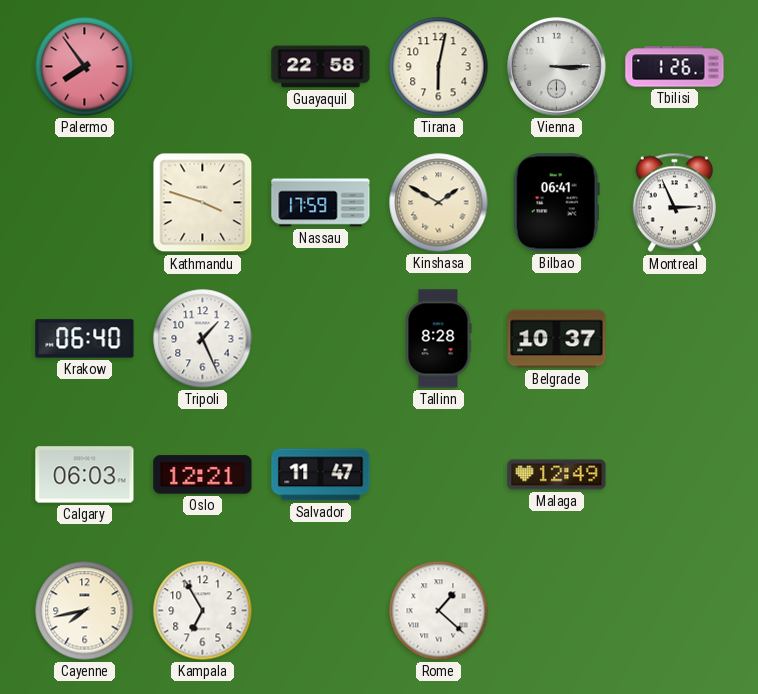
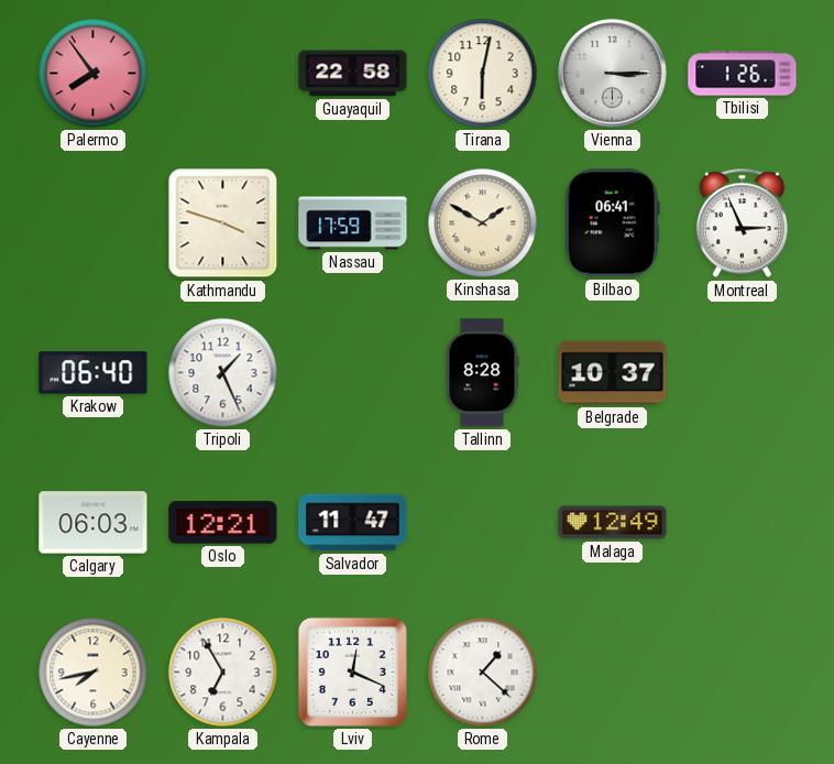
Lviv: none -> 12:19 (352, 672)
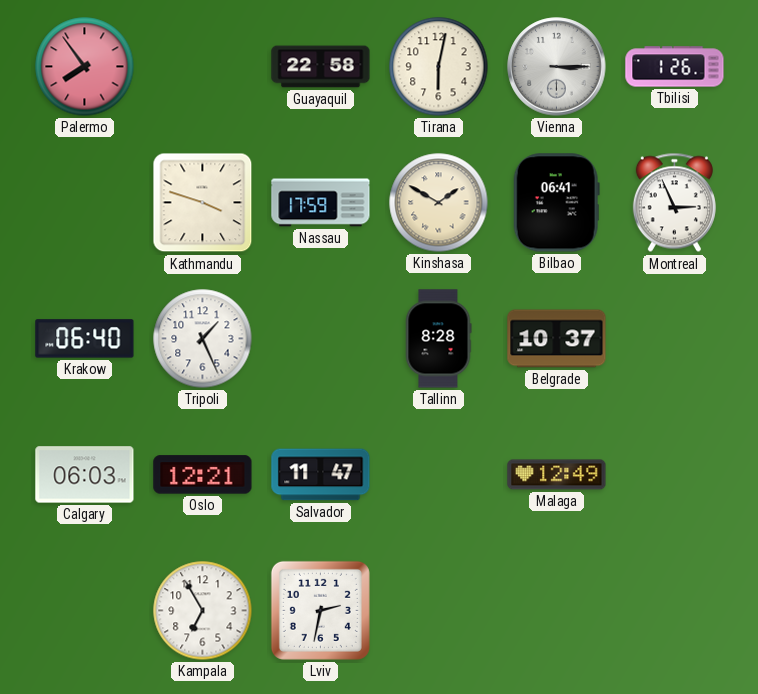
Cayenne: 7:43 -> none (94, 673)
Lviv: 12:19 -> 2:32 (320, 610)
Rome: 1:22 -> none (483, 673)
